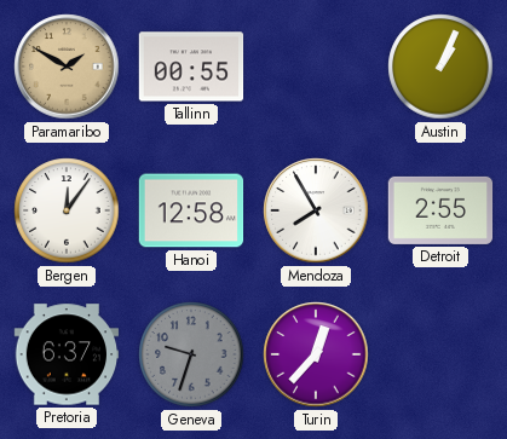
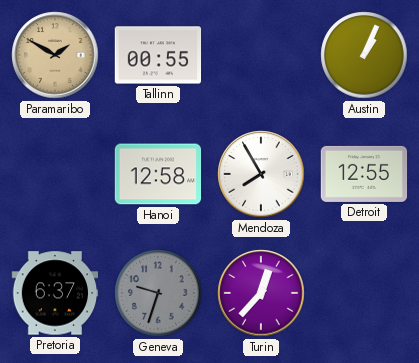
Bergen: 12:06 -> none (67, 210)
Detroit: 2:55 -> 12:55 (364, 174)
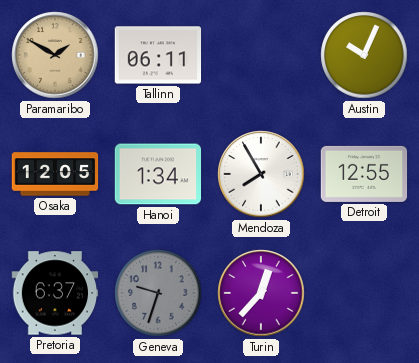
Tallinn: 00:55 -> 06:11 (158, 55)
Austin: 1:04 -> 10:04 (364, 55)
Osaka: none -> 12:05 (55, 174)
Hanoi: 12:58 -> 1:34 (158, 174)
